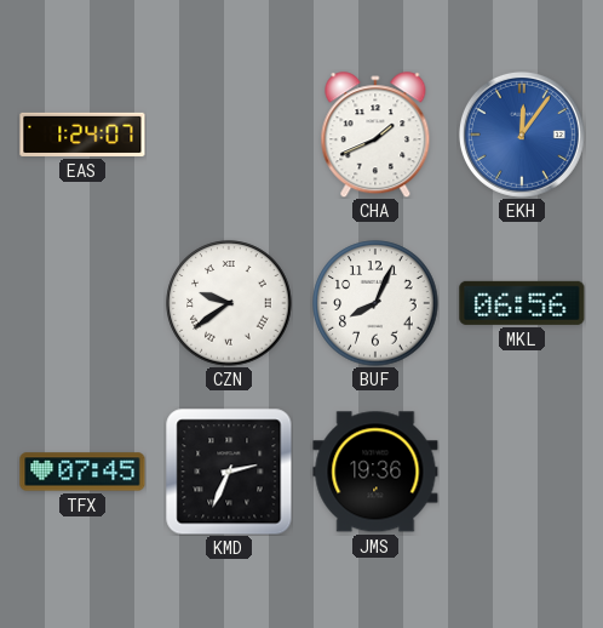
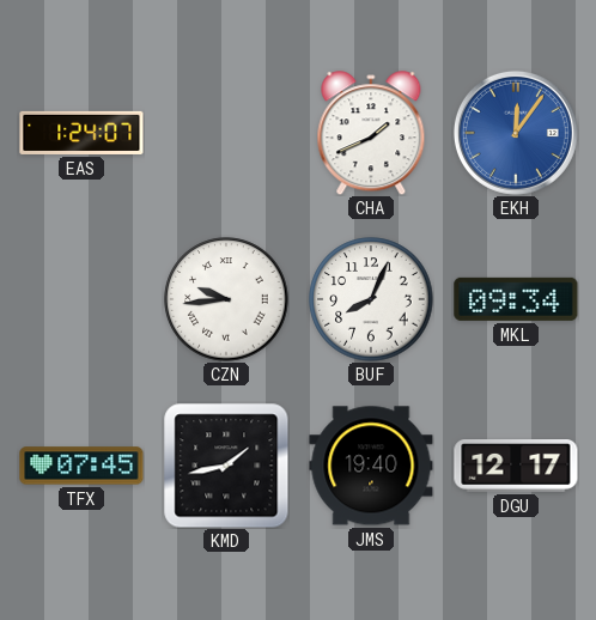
CZN: 9:39 -> 9:44 (226, 299)
MKL: 06:56 -> 09:34 (516, 299)
KMD: 2:34 -> 1:43 (226, 466)
JMS: 19:36 -> 19:40 (371, 466)
DGU: none -> 12:17 (516, 467)
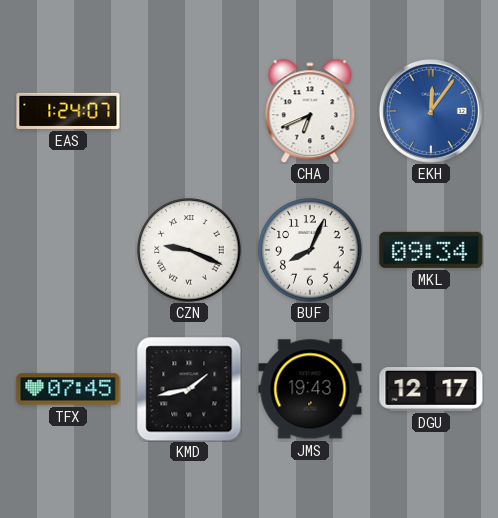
CHA: 1:41 -> 6:41 (310, 111)
CZN: 9:44 -> 9:19 (189, 250)
JMS: 19:40 -> 19:43 (310, 389)
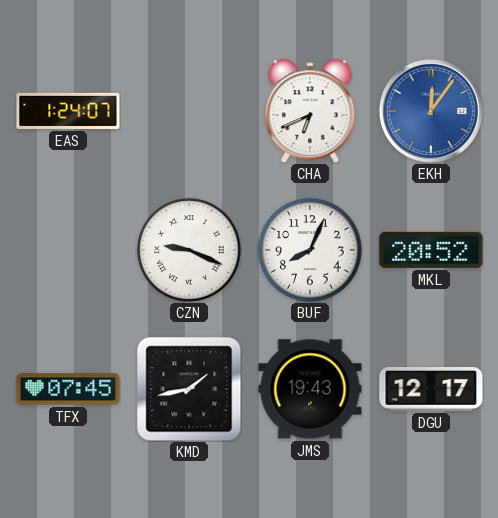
MKL: 09:34 -> 20:52 (431, 250)
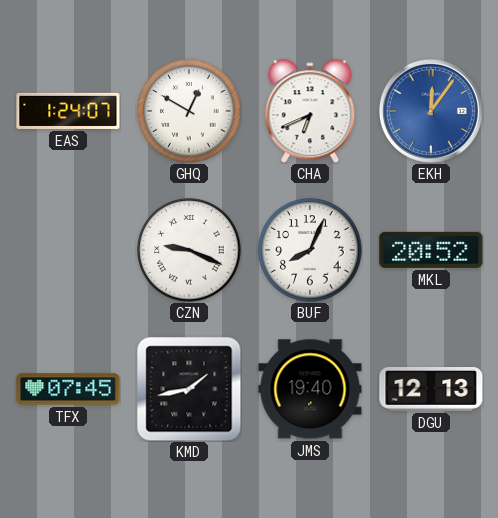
GHQ: none -> 12:50 (189, 111)
JMS: 19:43 -> 19:40 (310, 389)
DGU: 12:17 -> 12:13 (431, 390)
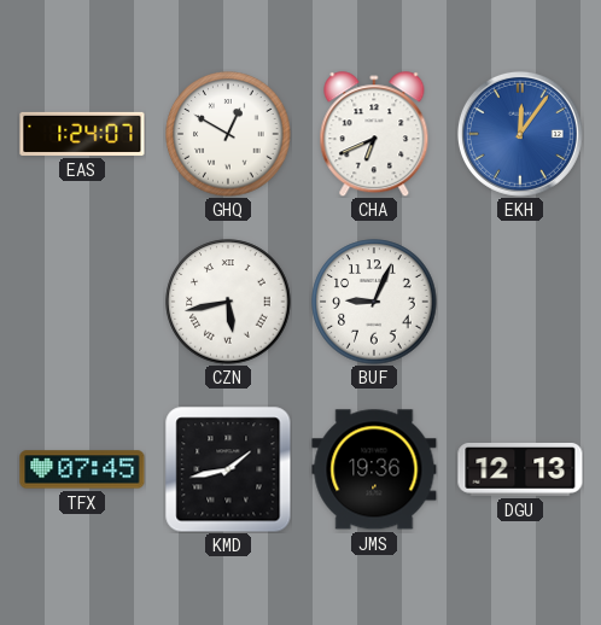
CZN: 9:19 -> 5:43 (228, 302)
BUF: 8:04 -> 9:04 (374, 302)
MKL: 20:52 -> none (431, 250)
JMS: 19:40 -> 19:36 (374, 469)
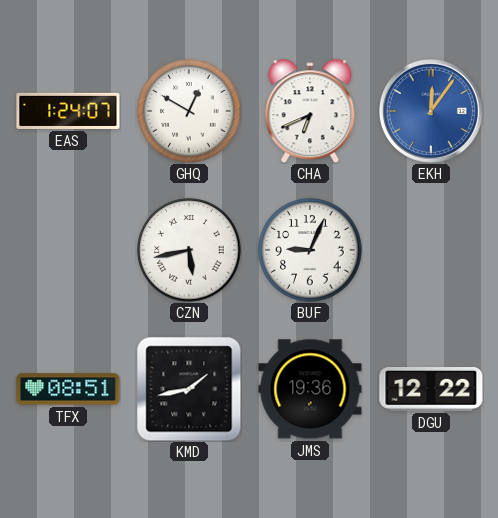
TFX: 07:45 -> 08:51 (68, 389)
DGU: 12:13 -> 12:22 (431, 390)
